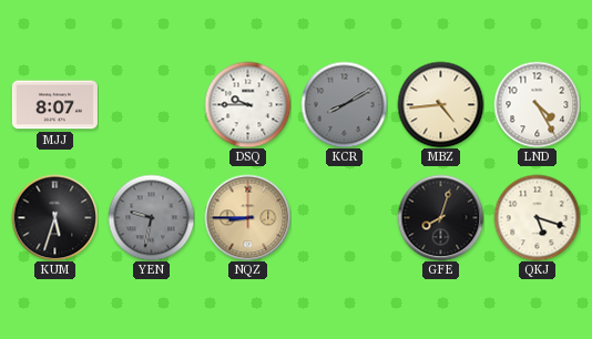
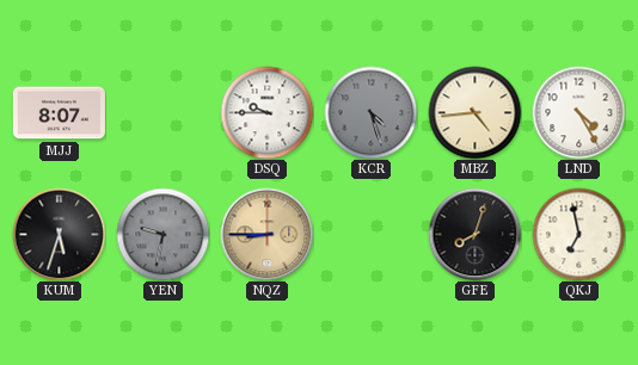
KCR: 8:10 -> 4:27 (370, 112)
QKJ: 5:18 -> 6:58 (578, 234)
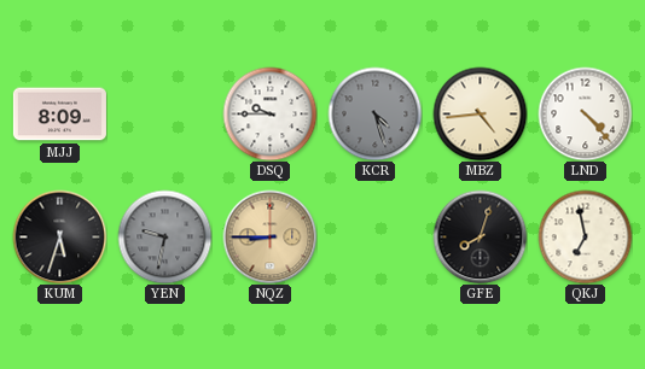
MJJ: 8:07 -> 8:09 (59, 115)
LND: 4:25 -> 4:23 (585, 113)
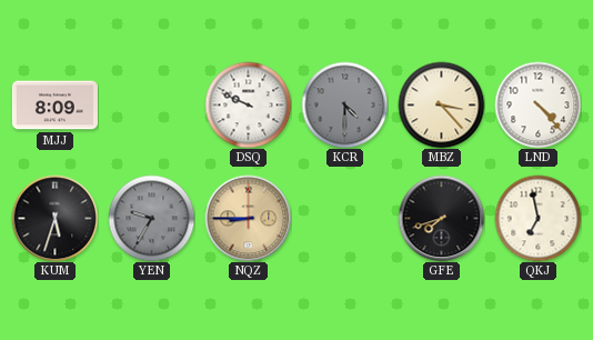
DSQ: 9:45 -> 9:49 (248, 104)
KCR: 4:27 -> 4:30 (344, 104)
MBZ: 4:44 -> 3:23 (441, 104)
YEN: 9:32 -> 9:35 (151, 218)
GFE: 8:03 -> 7:42 (441, 218)
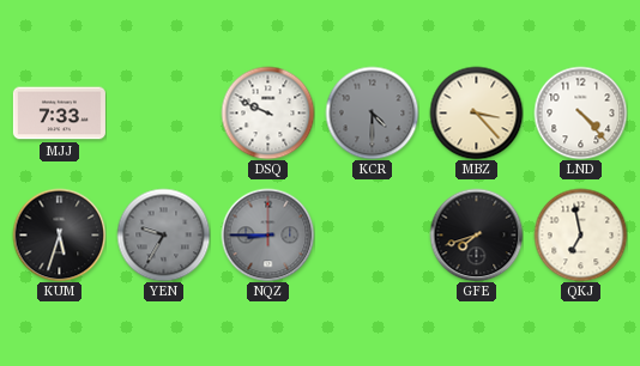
MJJ: 8:09 -> 7:33 (59, 114)
NQZ dial: champagne -> grey (267, 234)
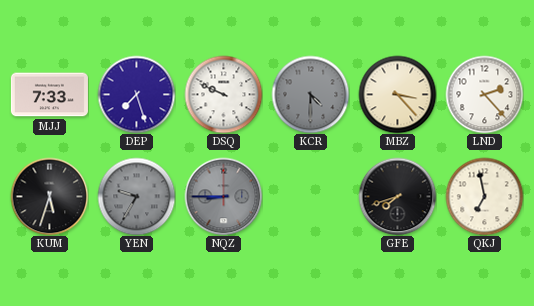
DEP: none -> 7:27 (136, 94)
LND: 4:23 -> 2:23 (484, 94)
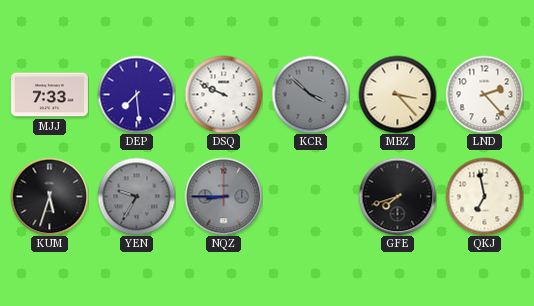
DEP: 7:27 -> 7:29 (136, 94)
KCR: 4:30 -> 3:52 (310, 94)
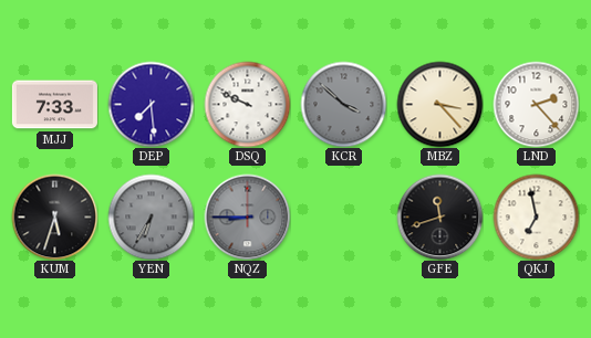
YEN: 9:35 -> 6:35 (151, 216)
GFE: 7:42 -> 11:42 (439, 216)
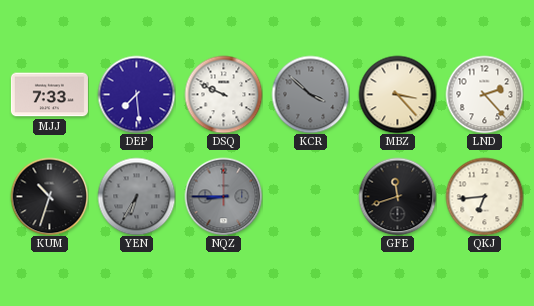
KUM: 5:33 -> 10:33 (49, 196)
QKJ: 6:58 -> 6:44 (484, 196)
